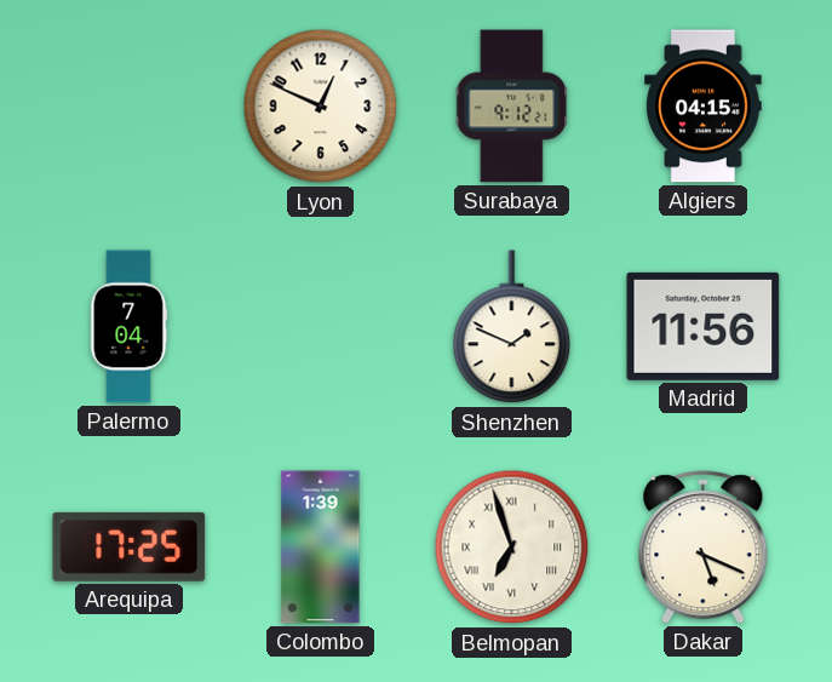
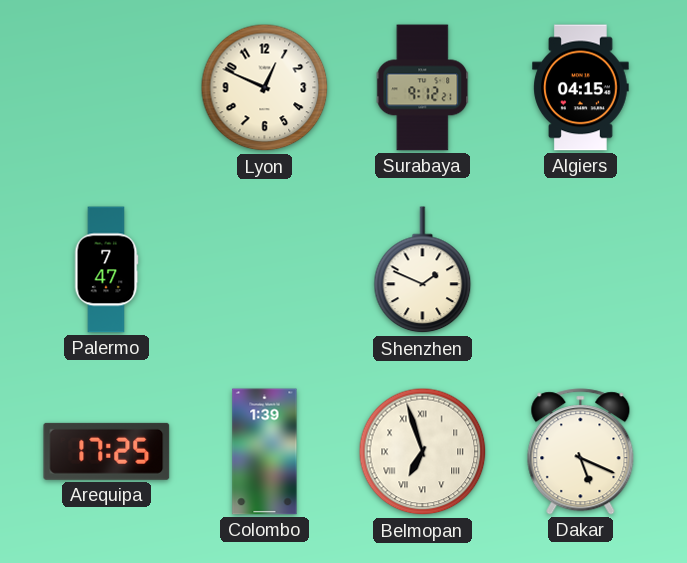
Palermo: 7:04 -> 7:47 (106, 270)
Madrid: 11:56 -> none (704, 326)
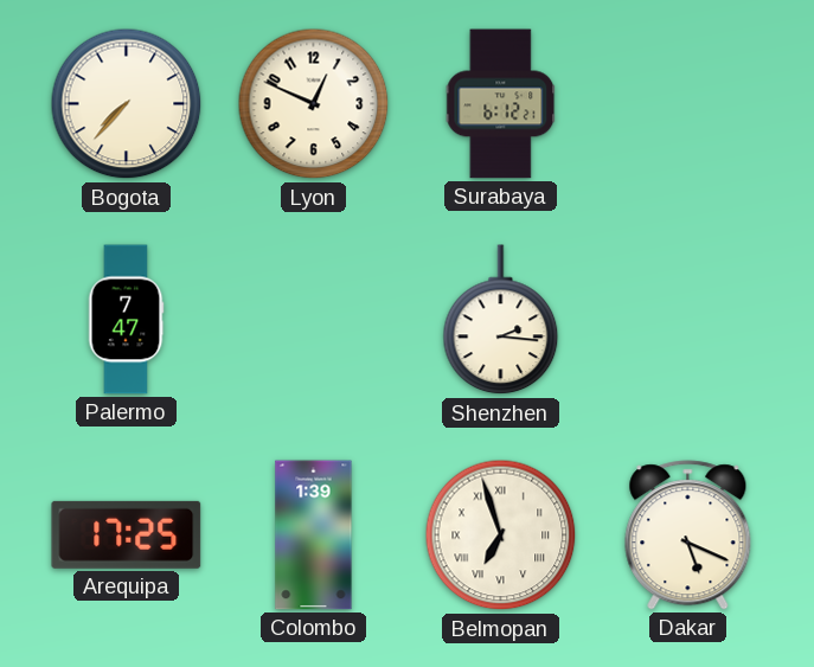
Bogota: none -> 7:37 (127, 104)
Surabaya: 9:12 -> 6:12 (501, 104)
Algiers: 04:15 -> none (581, 88)
Shenzhen: 1:49 -> 2:16 (501, 320)
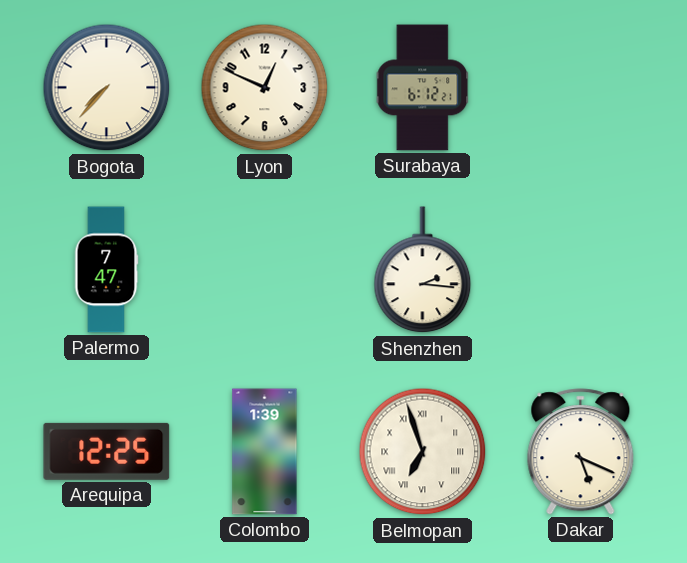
Arequipa: 17:25 -> 12:25 (107, 451)
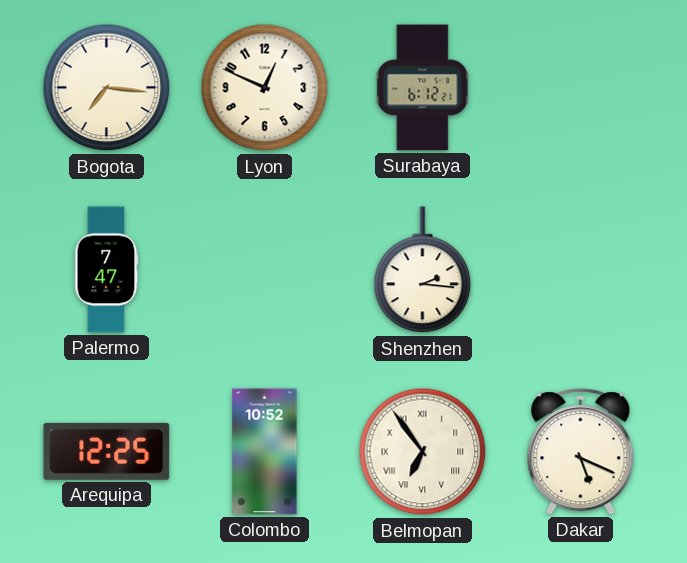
Bogota: 7:37 -> 7:16 (107, 88)
Colombo: 1:39 -> 10:52 (265, 452)
Belmopan: 6:57 -> 6:54 (423, 452)
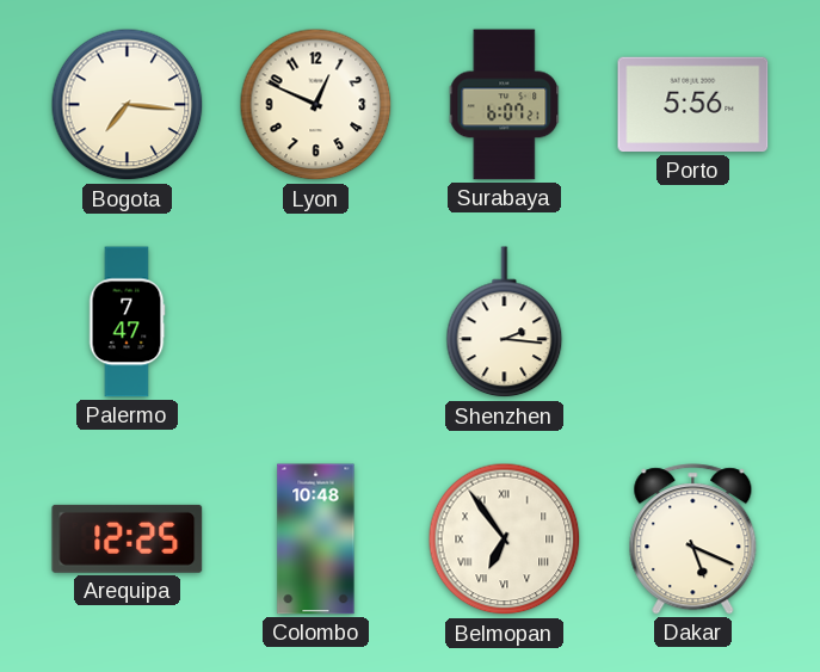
Surabaya: 6:12 -> 6:07 (505, 105)
Porto: none -> 5:56 (693, 105)
Colombo: 10:52 -> 10:48 (316, 540)
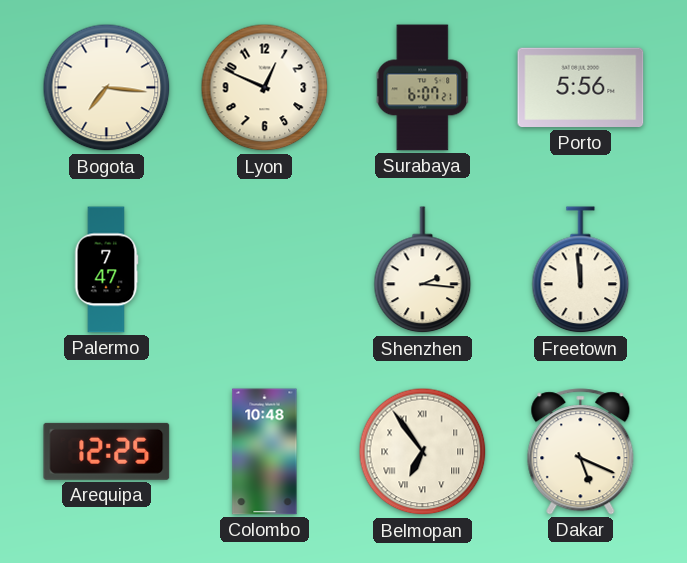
Freetown: none -> 11:59 (581, 270)
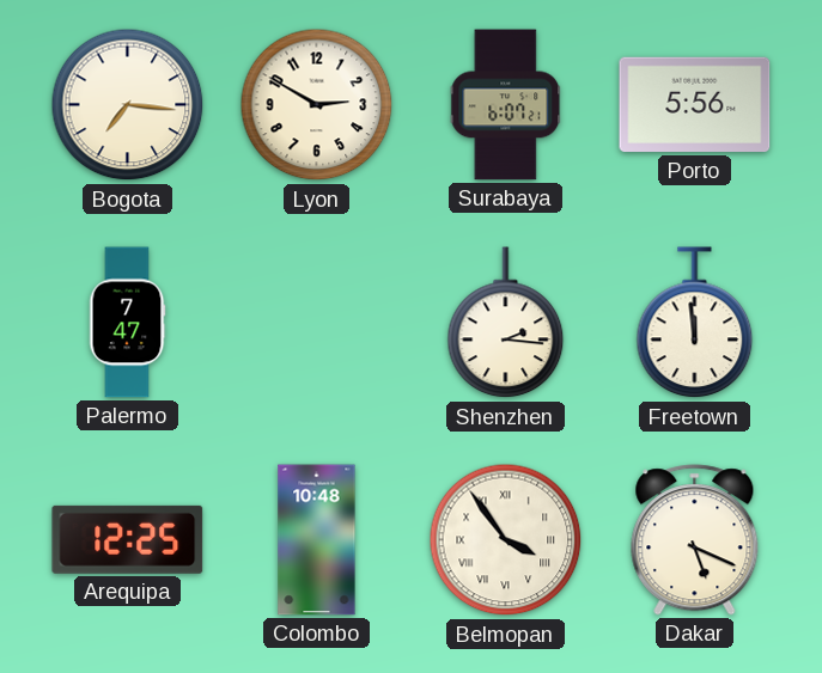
Lyon: 12:49 -> 2:50 (317, 105)
Belmopan: 6:54 -> 3:54 (506, 540)
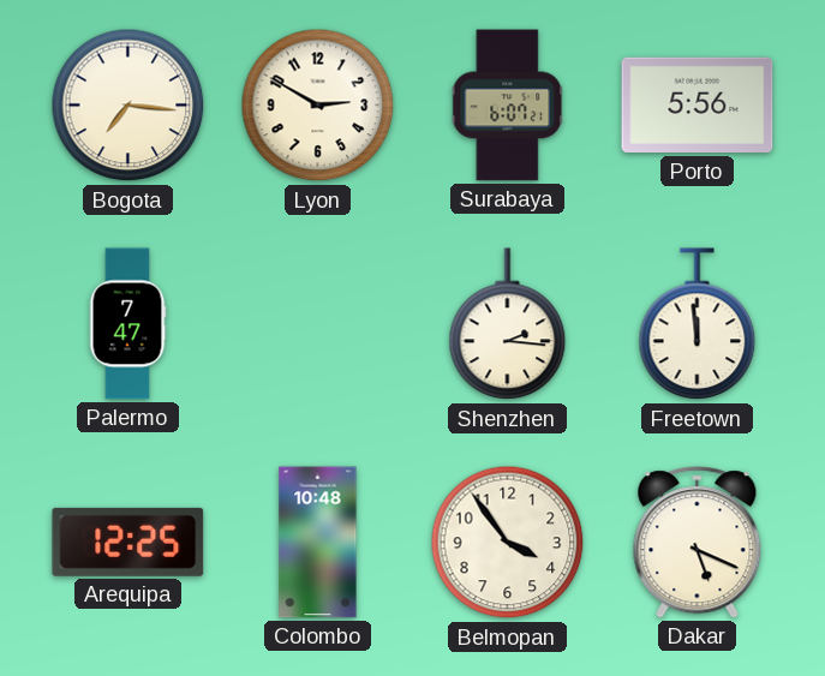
Belmopan numerals: Roman -> Arabic (508, 543)
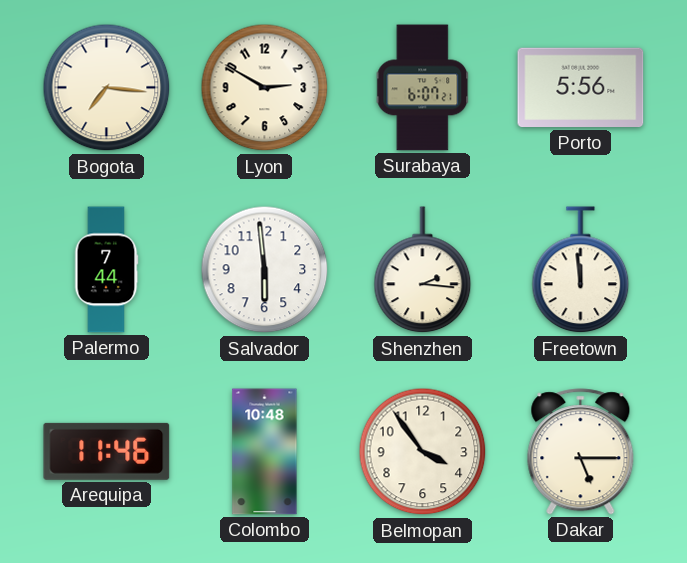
Palermo: 7:47 -> 7:44 (106, 270)
Salvador: none -> 5:59 (265, 270)
Arequipa: 12:25 -> 11:46 (107, 451)
Dakar: 5:19 -> 5:15 (581, 452)
